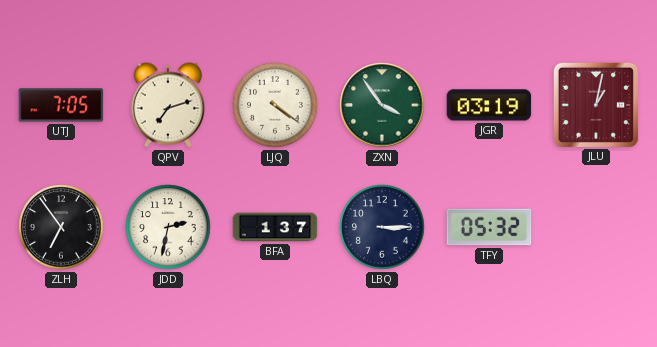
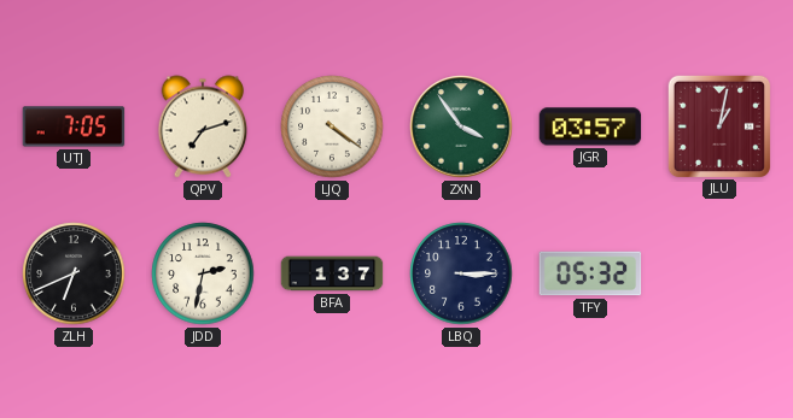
JGR: 03:19 -> 03:57 (590, 126)
ZLH: 6:54 -> 6:41 (74, 273)
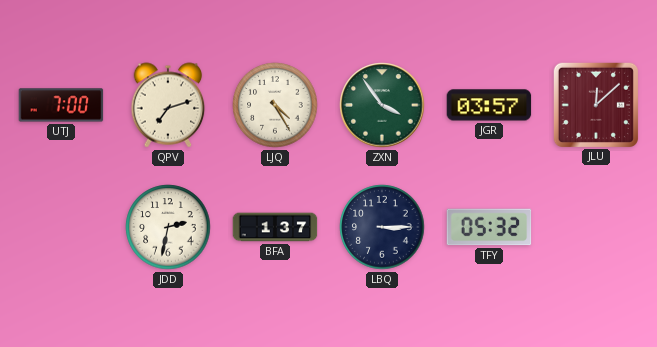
UTJ: 7:05 -> 7:00 (61, 105)
LJQ: 4:21 -> 4:25 (275, 105)
JLU: 1:02 -> 12:08 (595, 104)
ZLH: 6:41 -> none (74, 273)
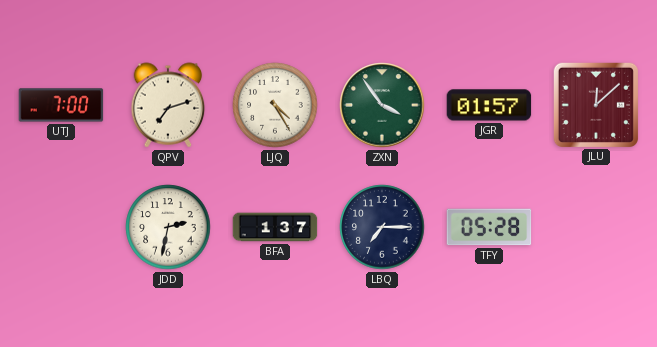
JGR: 03:57 -> 01:57 (489, 105)
LBQ: 3:15 -> 7:15 (382, 227)
TFY: 05:32 -> 05:28 (489, 227)
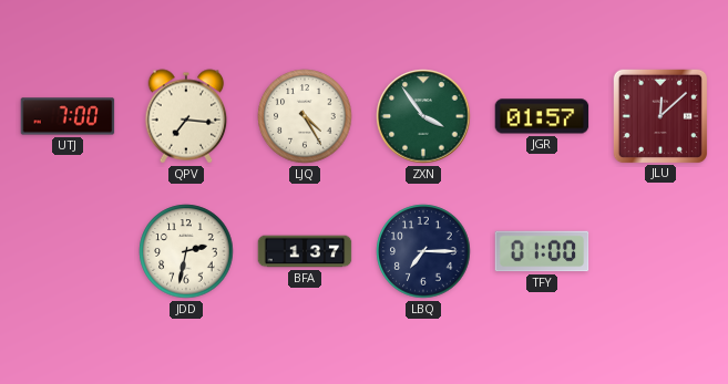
QPV: 7:12 -> 7:16 (186, 116)
TFY: 05:28 -> 01:00 (542, 251)
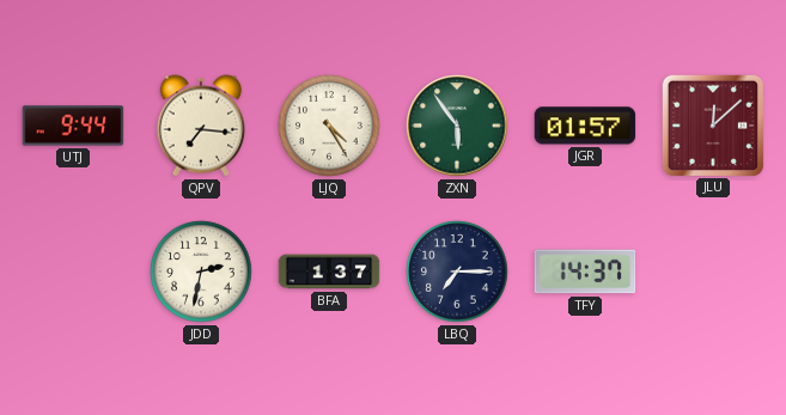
UTJ: 7:00 -> 9:44 (73, 126)
ZXN: 3:54 -> 5:54 (457, 126)
TFY: 01:00 -> 14:37 (585, 271)
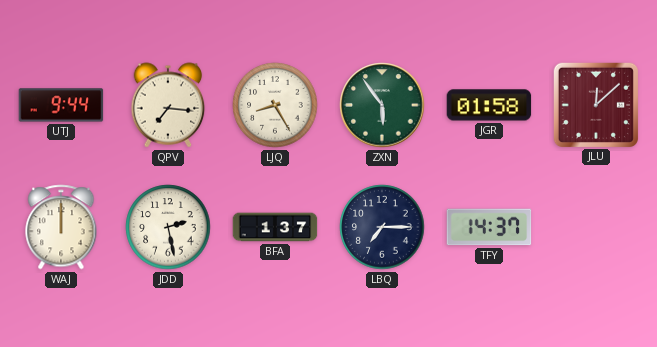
LJQ: 4:25 -> 8:25 (275, 105)
JGR: 01:57 -> 01:58 (489, 105)
WAJ: none -> 12:00 (61, 227)
JDD: 2:32 -> 2:28 (168, 227)
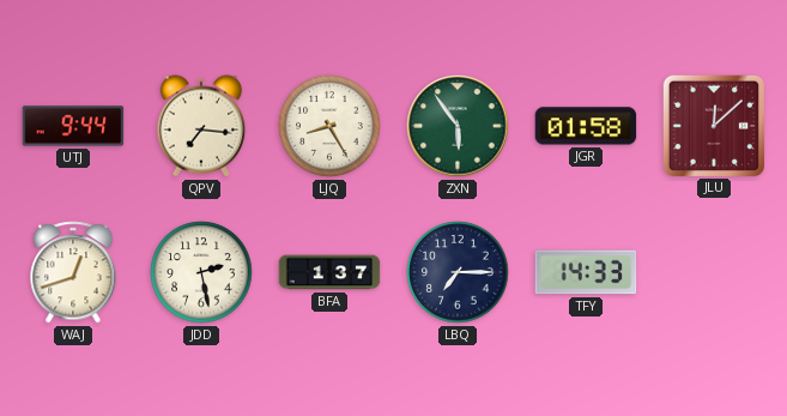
WAJ: 12:00 -> 12:42 (73, 272)
TFY: 14:37 -> 14:33 (586, 272)
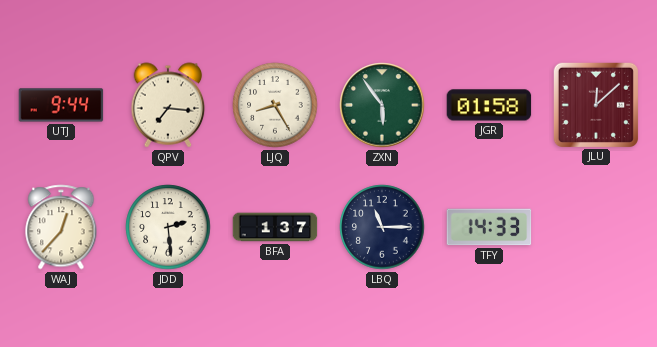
WAJ: 12:42 -> 12:37 (61, 227)
JDD: 2:28 -> 2:29 (168, 227)
LBQ: 7:15 -> 11:15 (382, 227)
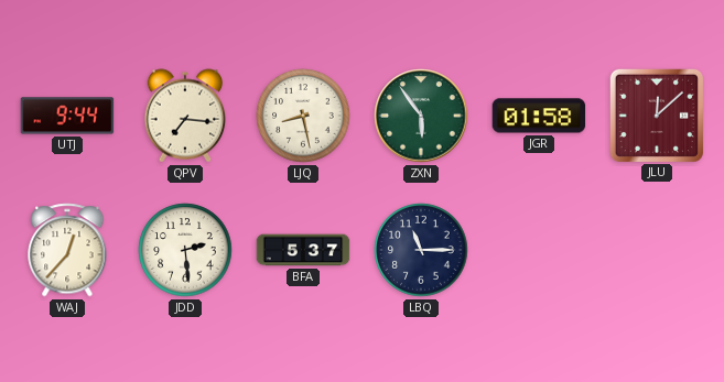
LJQ: 8:25 -> 8:28 (303, 116)
BFA: 1:37 -> 5:37 (303, 250)
TFY: 14:33 -> none (489, 227)
